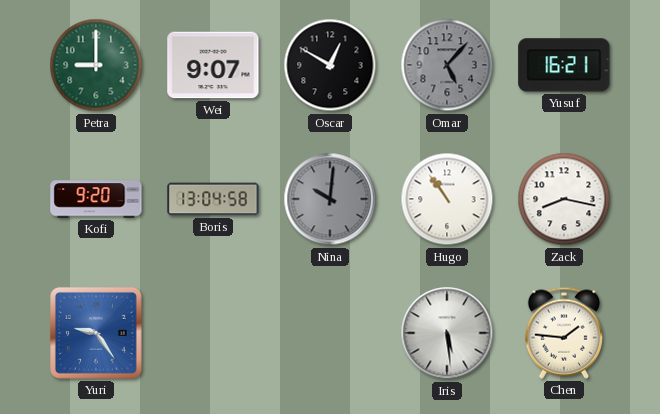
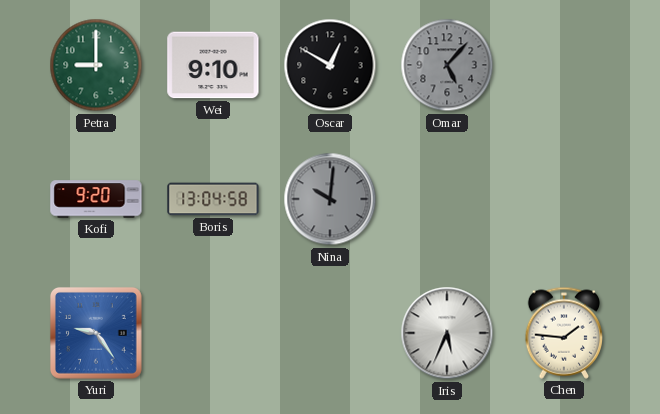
Wei: 9:07 -> 9:10 (213, 65)
Yusuf: 16:21 -> none (564, 65)
Hugo: 10:54 -> none (447, 199)
Zack: 8:17 -> none (564, 199)
Iris: 5:29 -> 5:34 (447, 333)
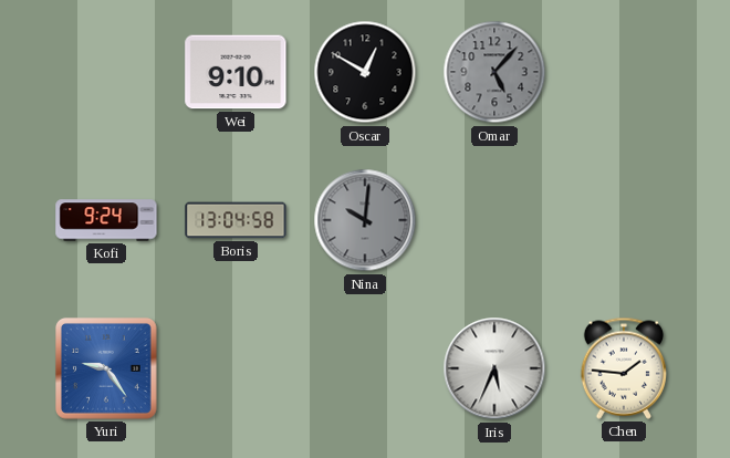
Petra: 9:00 -> none (96, 65)
Kofi: 9:20 -> 9:24 (106, 220)
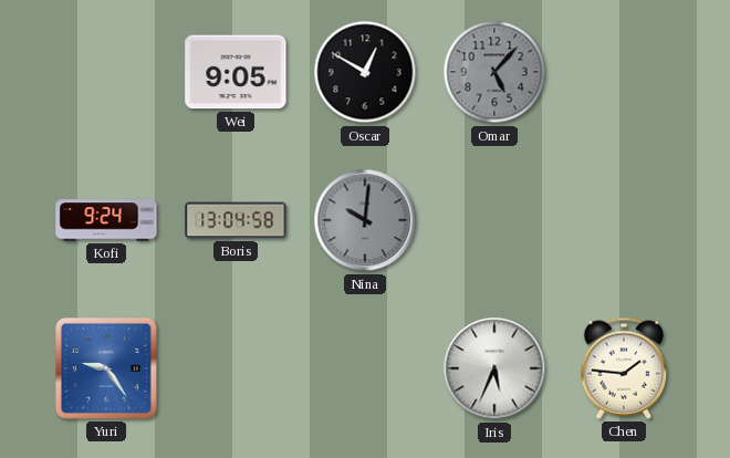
Wei: 9:10 -> 9:05 (236, 72)
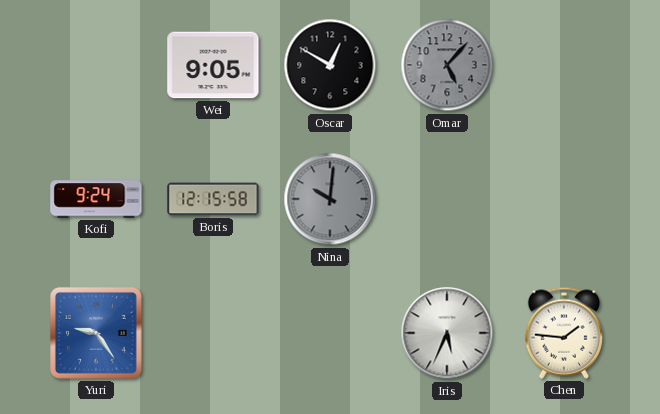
Boris: 13:04 -> 12:15 (213, 199)
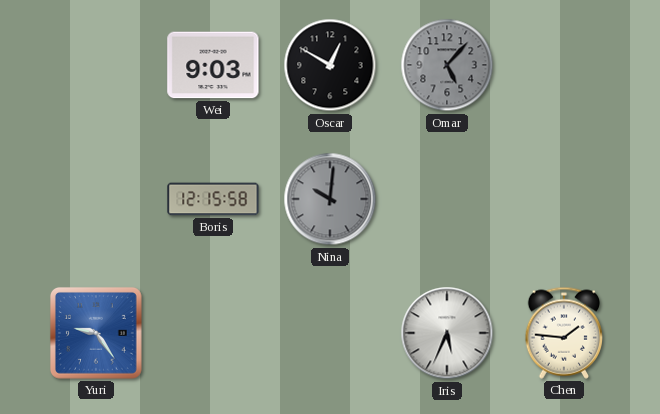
Wei: 9:05 -> 9:03 (213, 65)
Kofi: 9:24 -> none (96, 199)
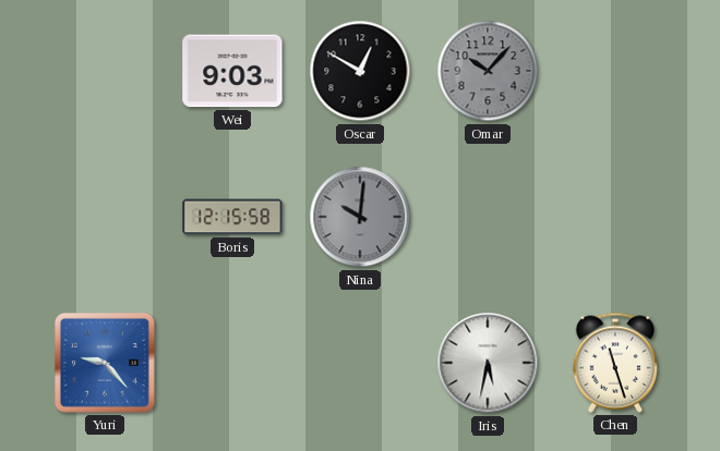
Omar: 5:07 -> 10:07 (488, 71)
Yuri: 9:24 -> 9:23 (105, 363)
Iris: 5:34 -> 5:32 (488, 363)
Chen: 1:46 -> 11:27 (614, 363)
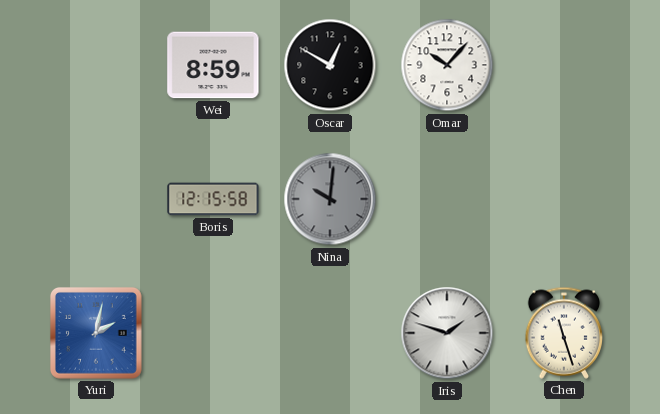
Wei: 9:03 -> 8:59 (213, 65)
Omar dial: grey -> white (447, 65)
Yuri: 9:23 -> 2:02 (96, 333)
Iris: 5:32 -> 1:48 (447, 333)
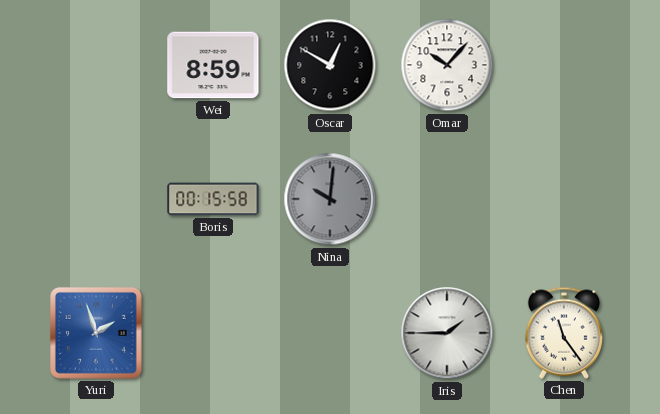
Boris: 12:15 -> 00:15 (213, 199)
Yuri: 2:02 -> 1:57 (96, 333)
Iris: 1:48 -> 1:45 (447, 333)
Chen: 11:27 -> 11:24 (563, 333)
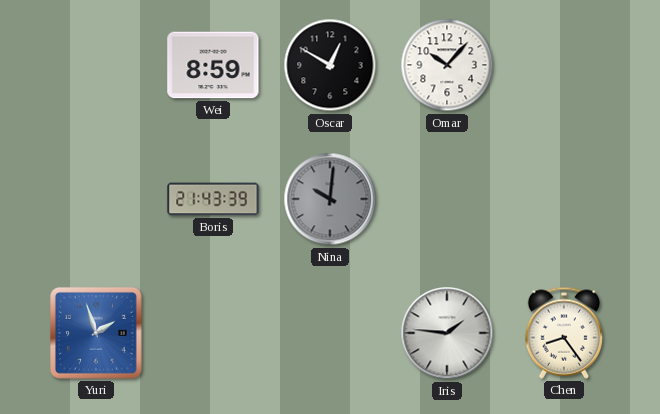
Boris: 00:15 -> 21:43 (213, 199)
Iris: 1:45 -> 1:46 (447, 333)
Chen: 11:24 -> 8:24 (563, 333)
